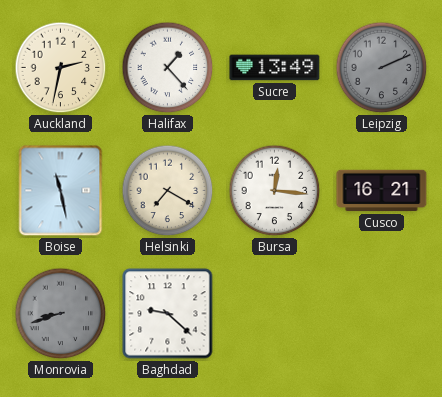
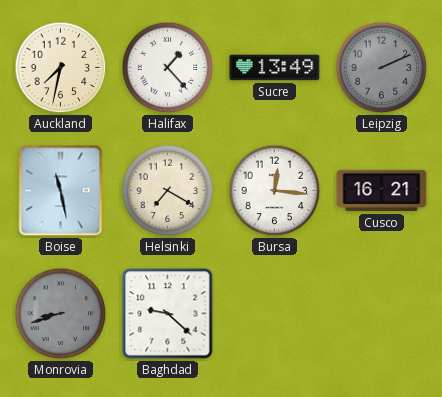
Auckland: 2:32 -> 7:32 (61, 68)
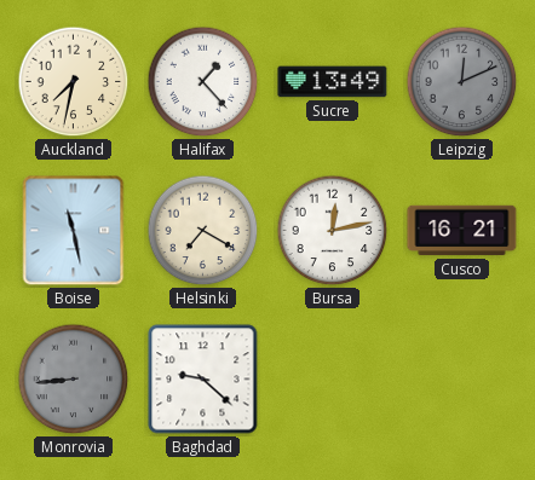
Leipzig: 2:11 -> 12:11 (462, 82)
Bursa: 12:16 -> 12:13 (333, 231)
Monrovia: 8:42 -> 8:44 (74, 380)
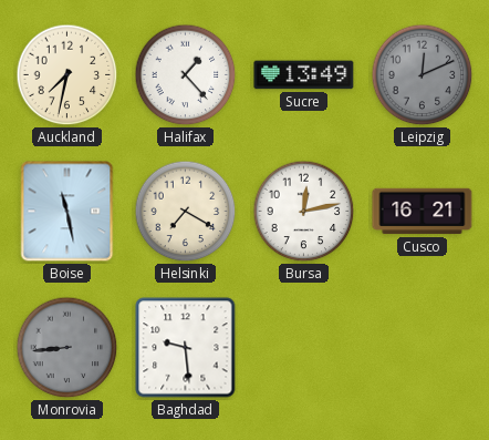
Baghdad: 9:22 -> 9:29 (186, 348)
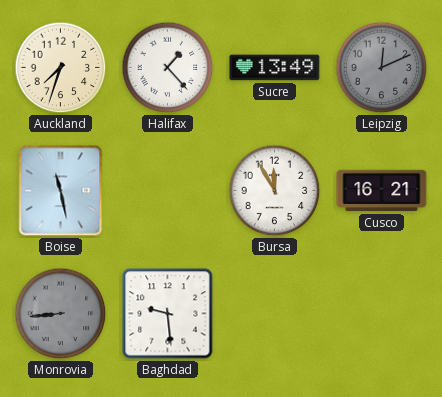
Auckland: 7:32 -> 7:33 (61, 68)
Helsinki: 7:20 -> none (186, 212)
Bursa: 12:13 -> 11:55 (275, 191)
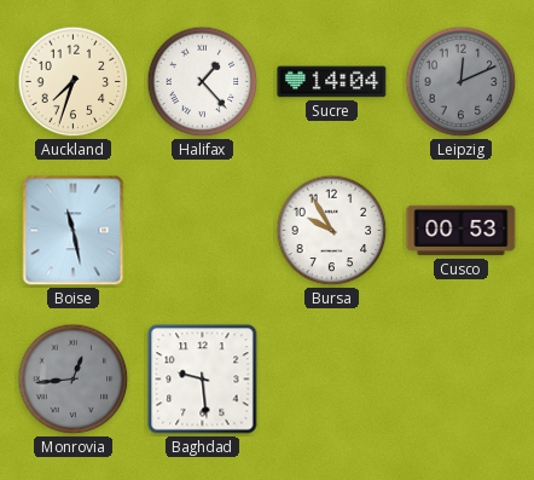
Sucre: 13:49 -> 14:04 (332, 82)
Bursa: 11:55 -> 9:55 (332, 231)
Cusco: 16:21 -> 00:53 (462, 231)
Monrovia: 8:44 -> 12:44 (74, 380)
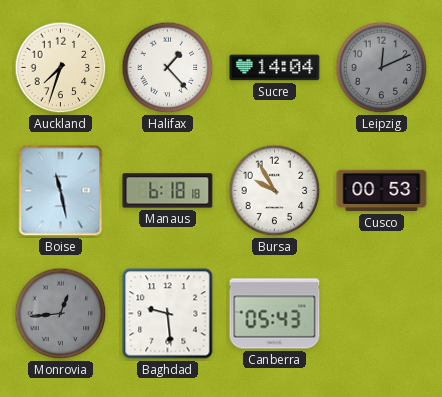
Manaus: none -> 6:18 (168, 191)
Canberra: none -> 05:43 (275, 314)
